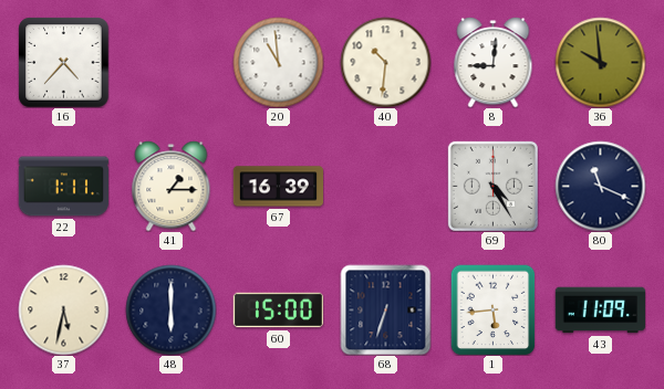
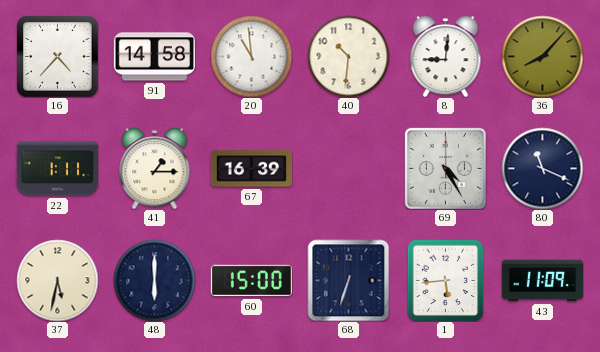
91: none -> 14:58 (154, 57)
36: 9:59 -> 8:07 (542, 56)
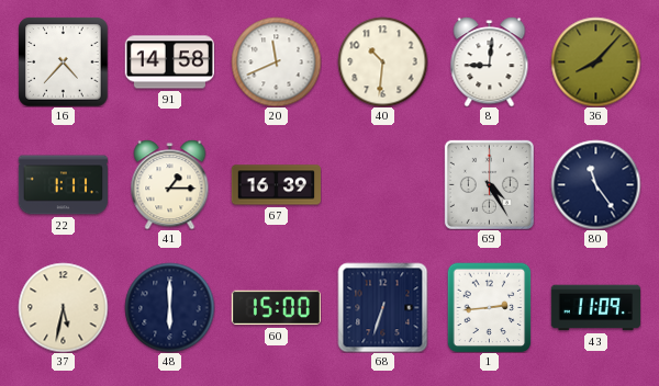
20: 10:59 -> 11:41 (276, 61)
80: 11:19 -> 11:24 (595, 184)
1: 5:44 -> 2:44 (490, 307)
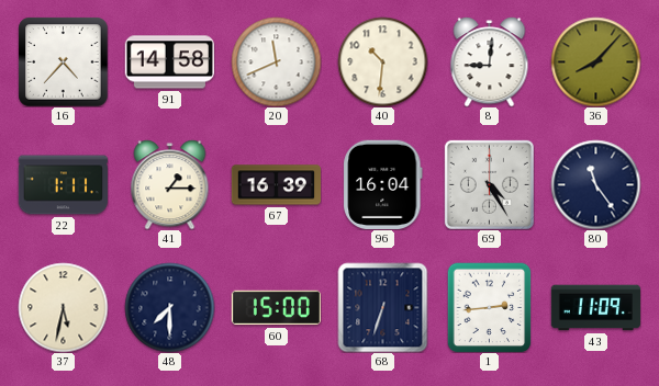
96: none -> 16:04 (383, 184)
48: 6:00 -> 7:30 (169, 307)
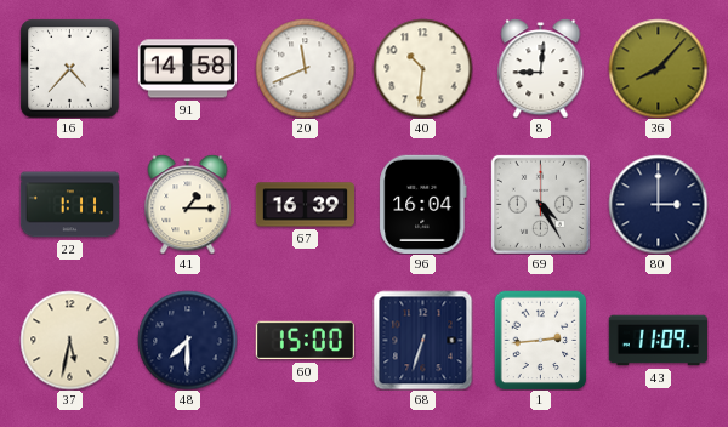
80: 11:24 -> 3:00 (658, 204)
